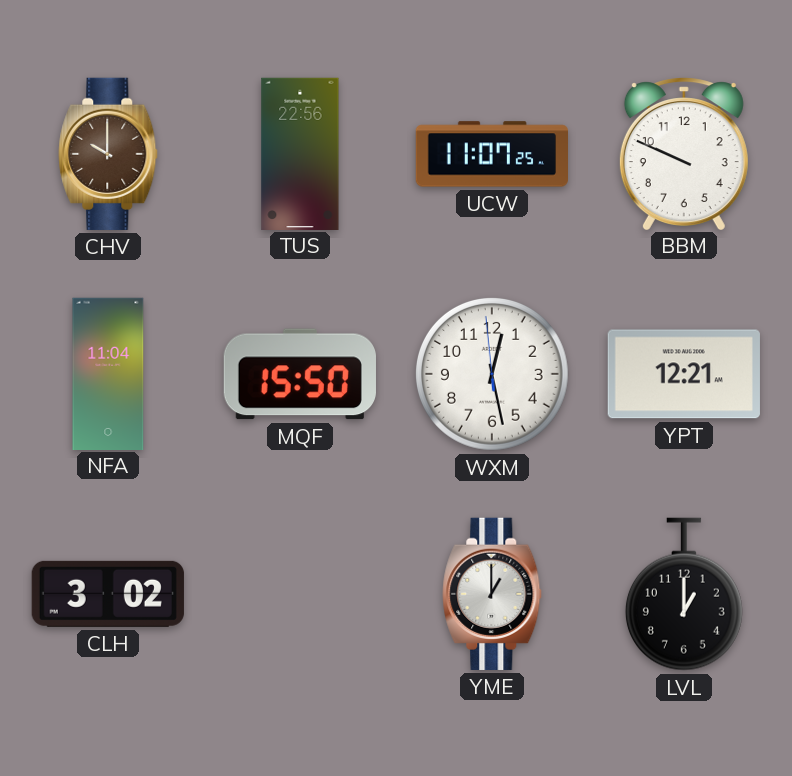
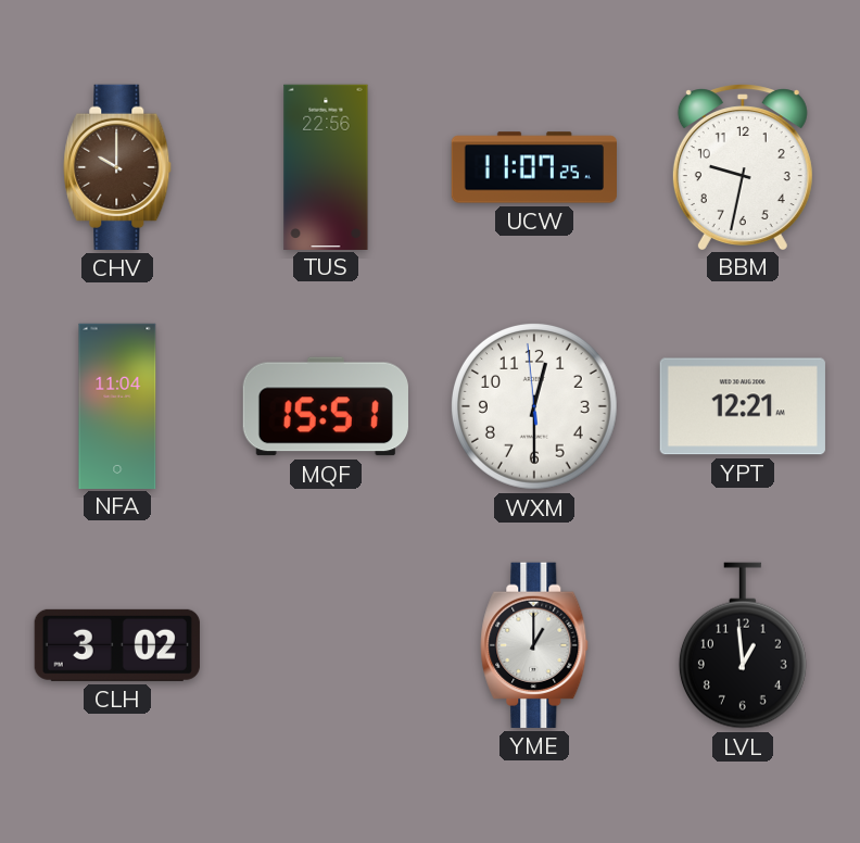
BBM: 9:49 -> 9:32 (743, 166)
MQF: 15:50 -> 15:51 (326, 406)
WXM: 12:27 -> 12:29 (534, 406)
LVL: 1:00 -> 12:59 (743, 645)
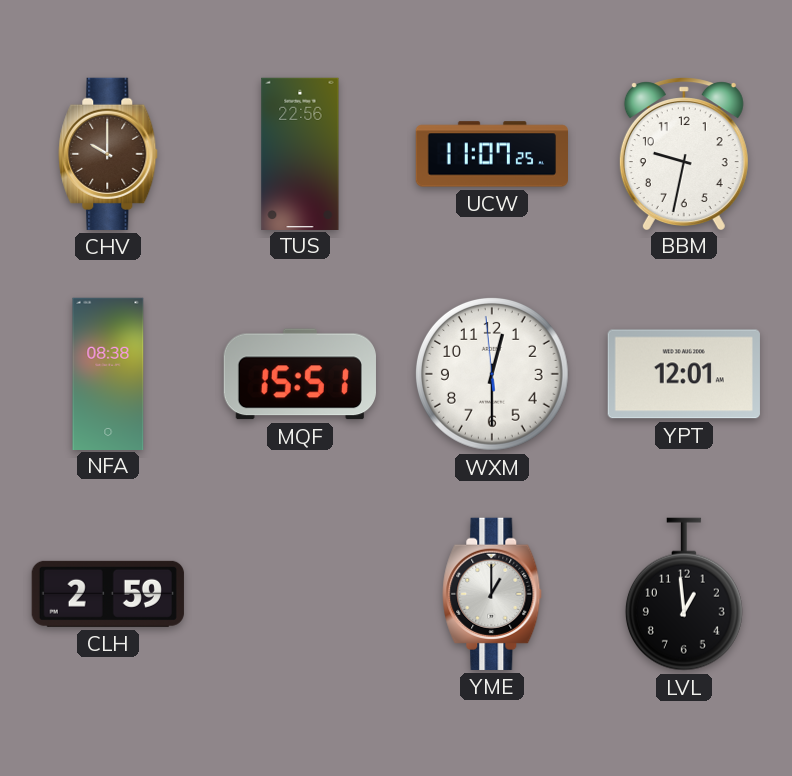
NFA: 11:04 -> 08:38 (108, 373)
YPT: 12:21 -> 12:01 (684, 374)
CLH: 3:02 -> 2:59 (108, 594)
